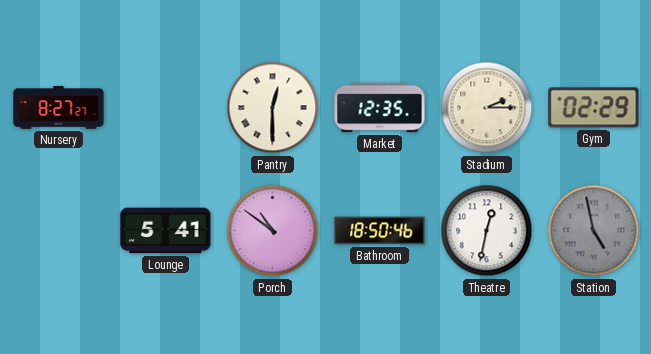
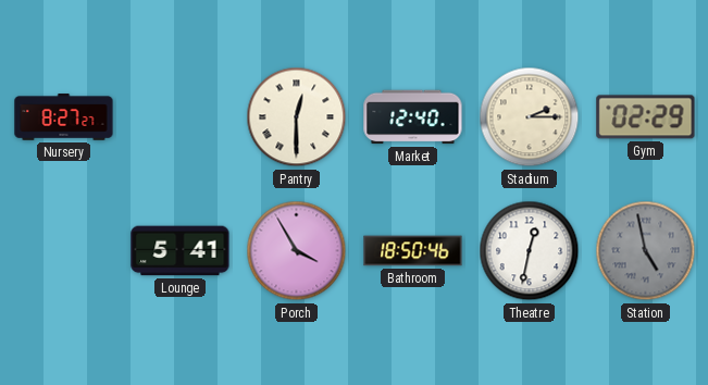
Market: 12:35 -> 12:40 (413, 117)
Porch: 10:51 -> 3:55 (297, 251)
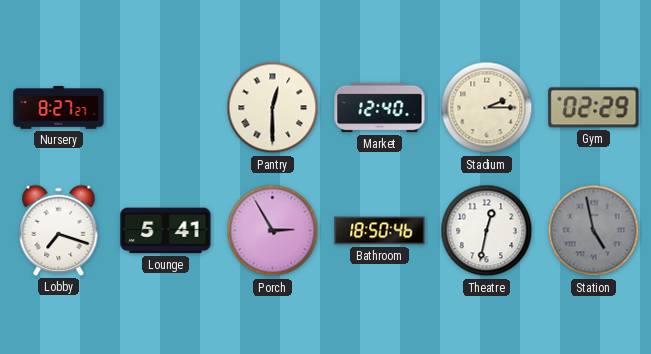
Lobby: none -> 7:18 (59, 230)
Porch: 3:55 -> 2:55 (273, 231)
